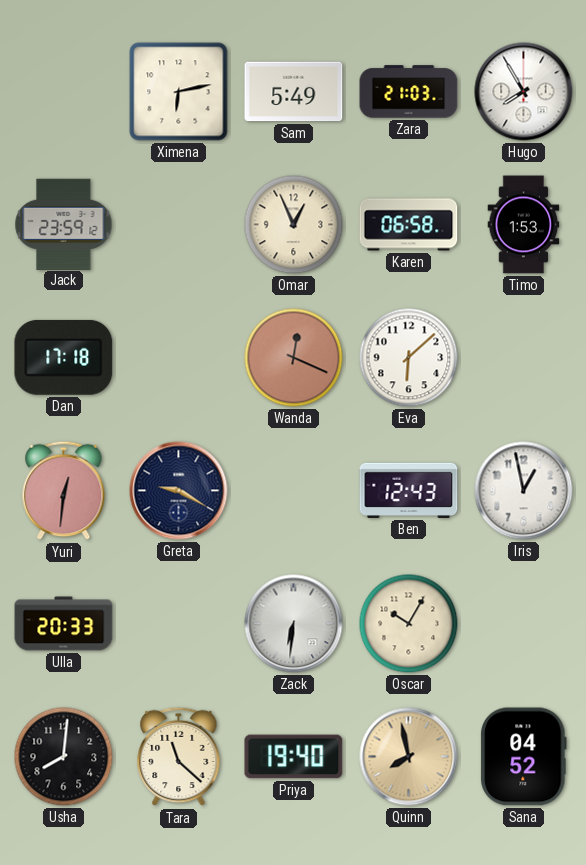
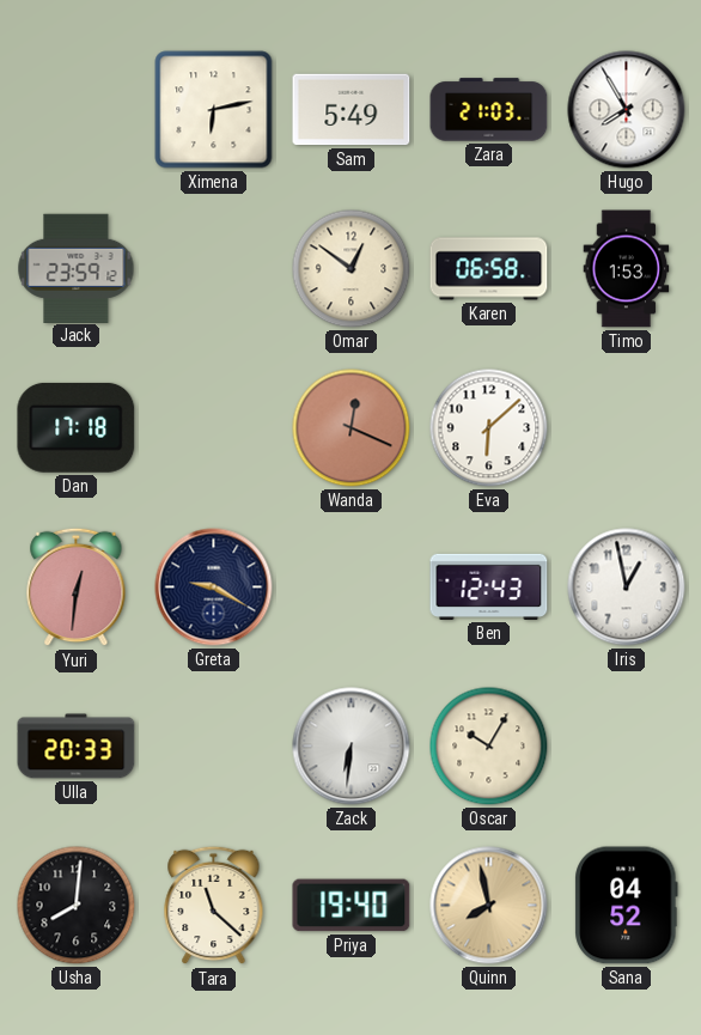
Omar: 12:56 -> 12:51 (352, 269)
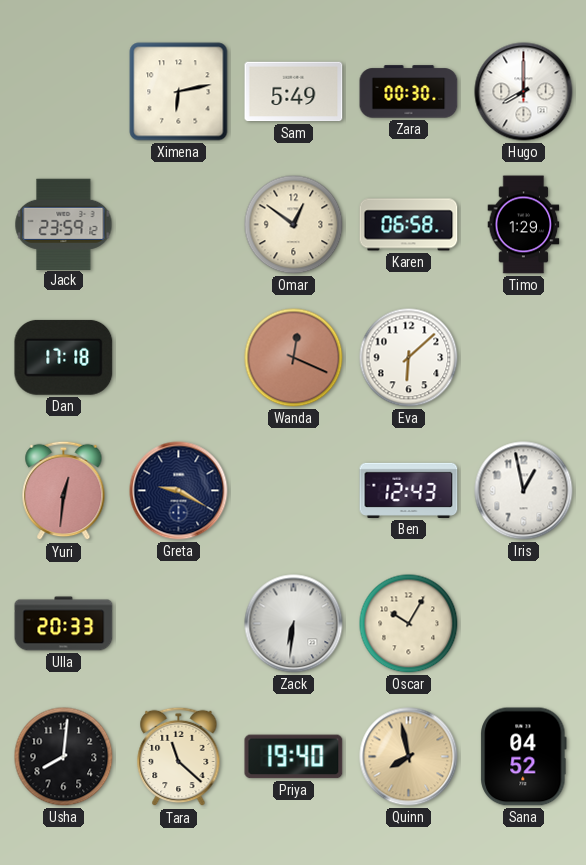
Zara: 21:03 -> 00:30 (409, 92)
Hugo: 7:55 -> 8:00 (524, 92)
Timo: 1:53 -> 1:29 (524, 225)
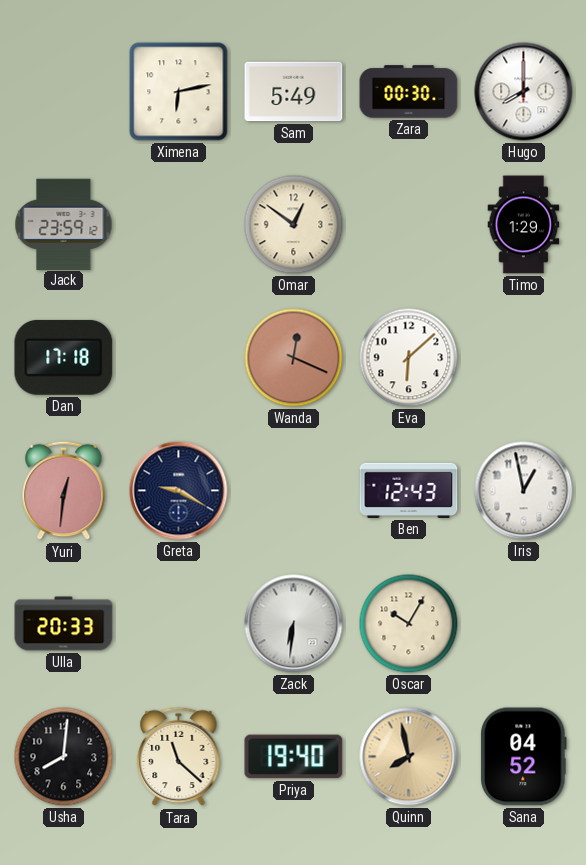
Karen: 06:58 -> none (409, 225)
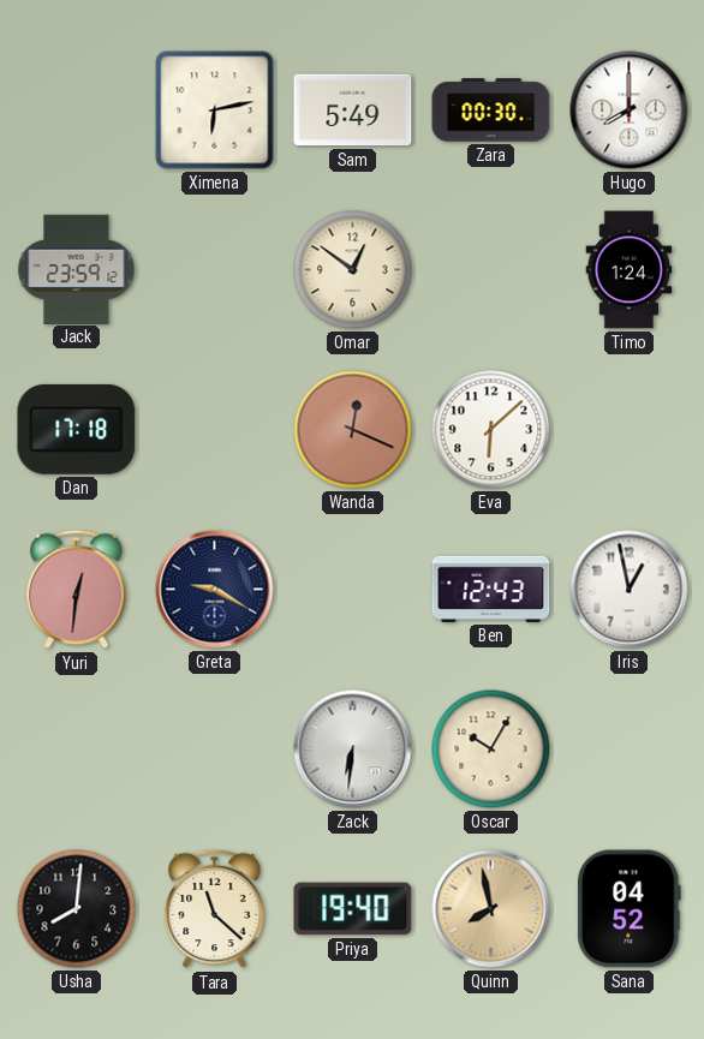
Timo: 1:29 -> 1:24 (630, 270)
Ulla: 20:33 -> none (64, 624)
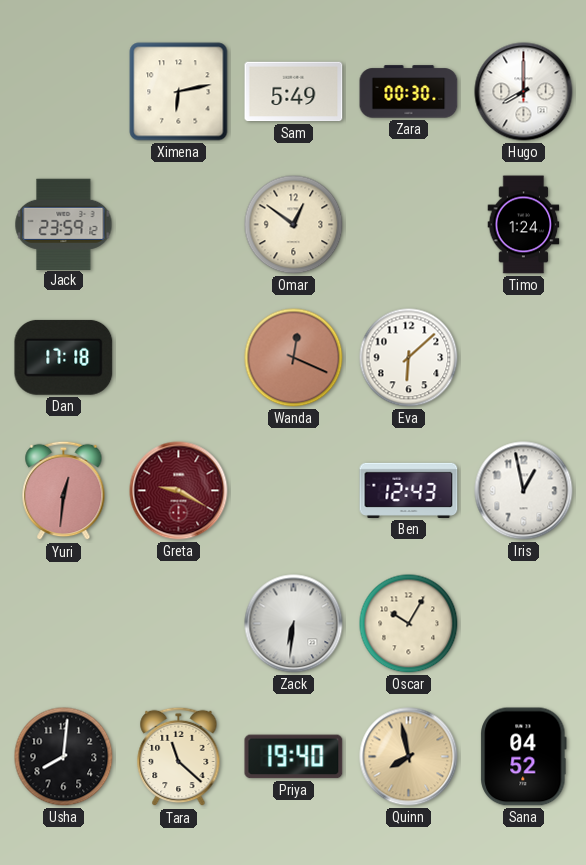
Greta dial: navy -> burgundy (179, 491)
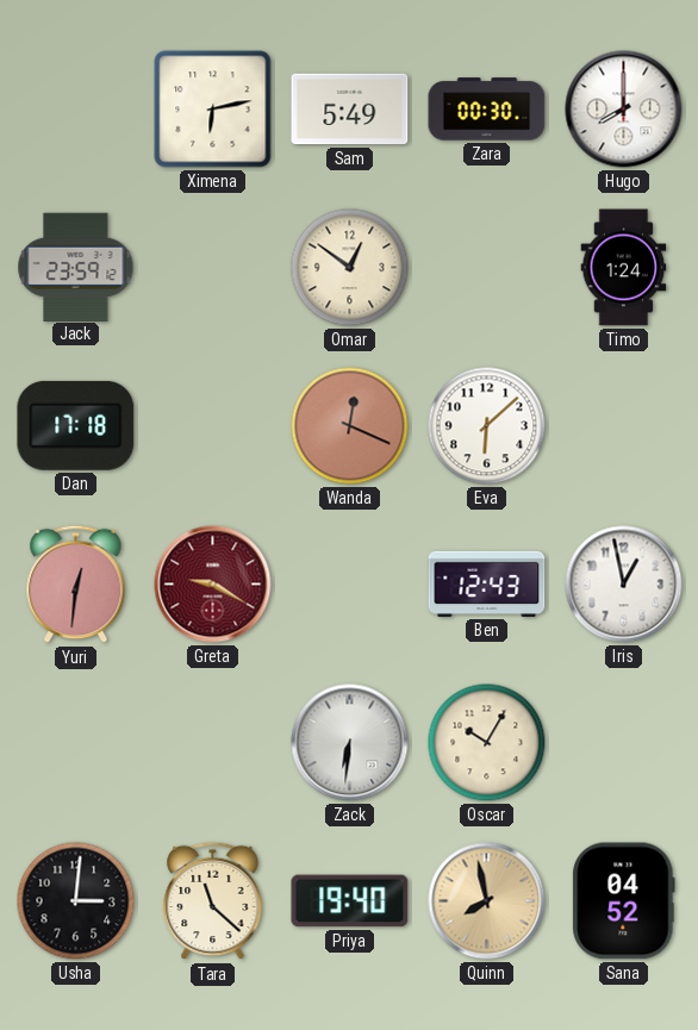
Usha: 8:01 -> 3:01 (76, 901)
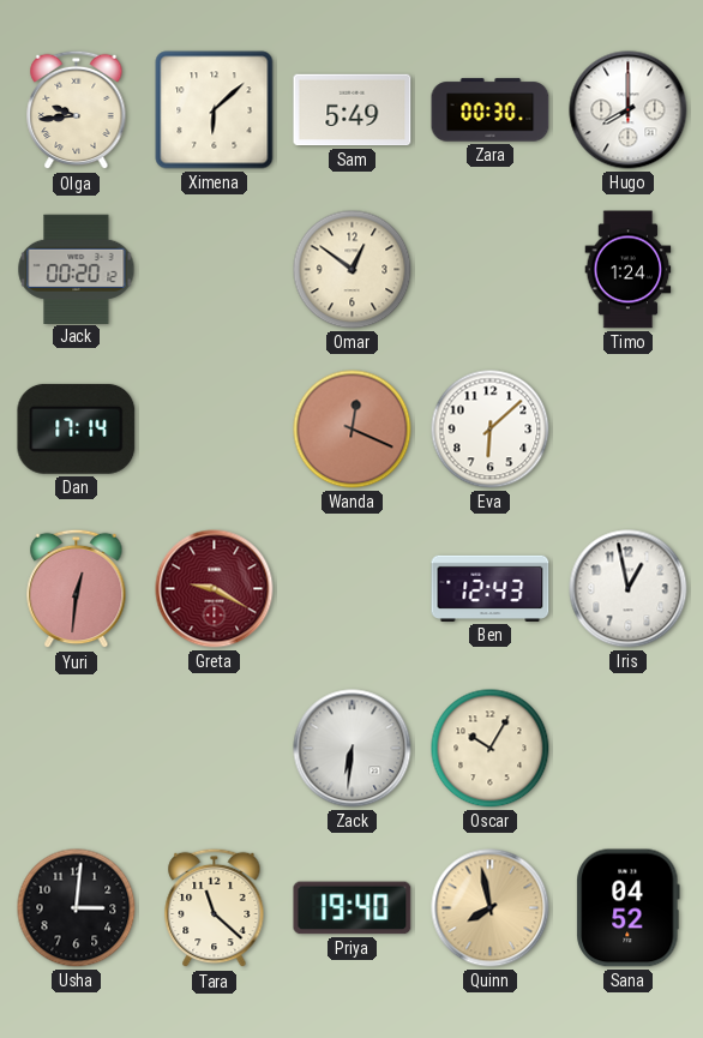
Olga: none -> 9:44 (77, 110)
Ximena: 6:13 -> 6:08 (215, 110)
Jack: 23:59 -> 00:20 (77, 269)
Dan: 17:18 -> 17:14 (77, 428)
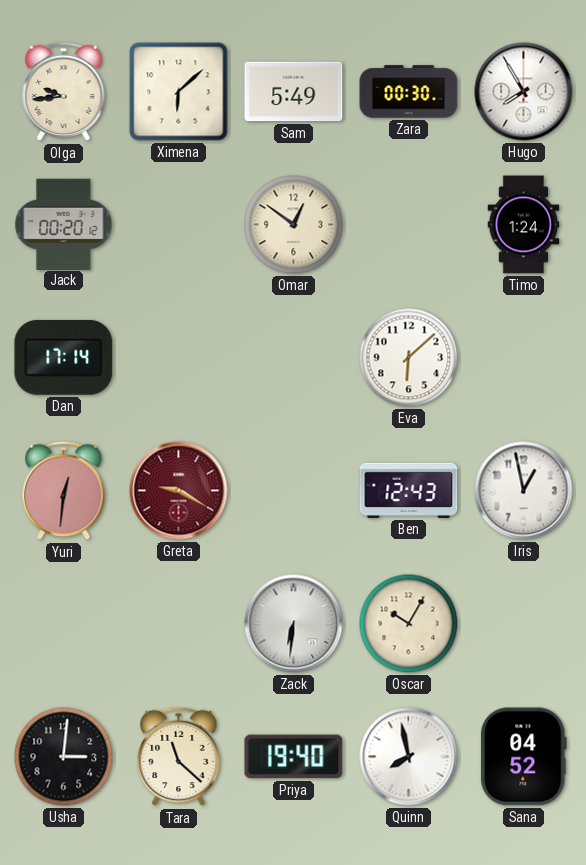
Hugo: 8:00 -> 7:55 (524, 92)
Wanda: 12:19 -> none (353, 430)
Quinn dial: champagne -> white (409, 757)
